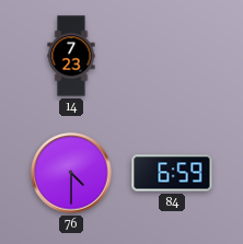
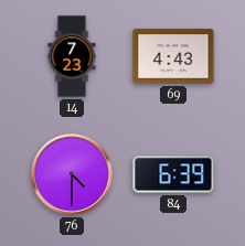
69: none -> 4:43 (173, 56)
84: 6:59 -> 6:39 (173, 174)
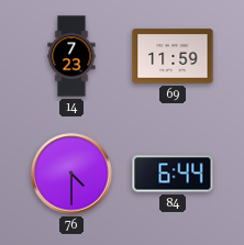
69: 4:43 -> 11:59 (173, 56)
84: 6:39 -> 6:44 (173, 174)
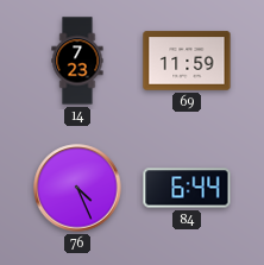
76: 4:30 -> 4:26 (77, 188)
